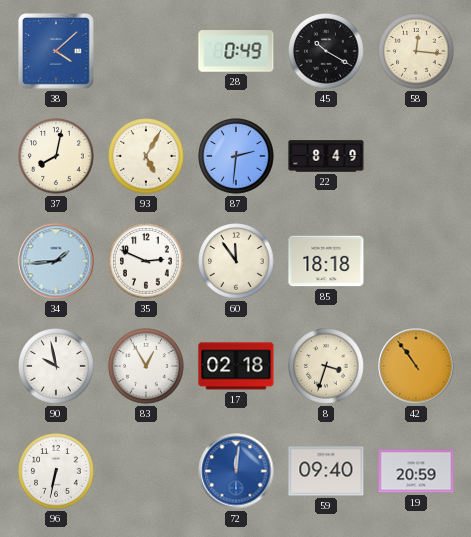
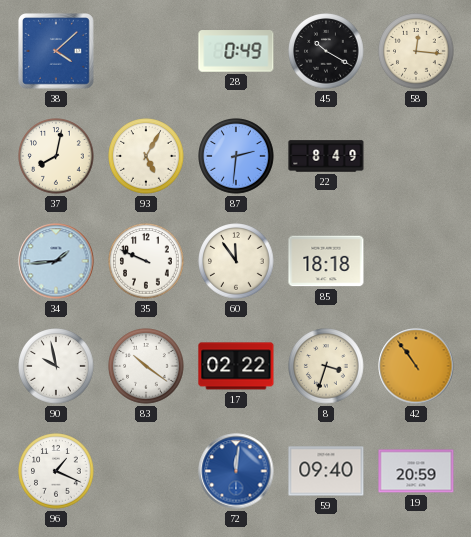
35: 2:49 -> 9:49 (146, 261)
83: 12:55 -> 10:21 (146, 366)
17: 02:18 -> 02:22 (236, 366)
96: 6:32 -> 1:19 (56, 471)
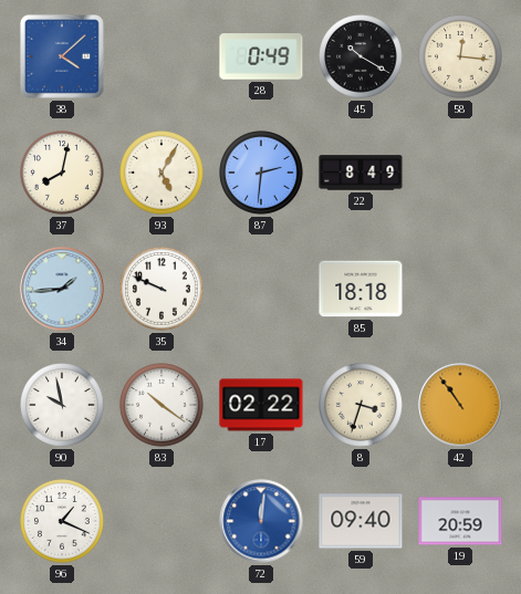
60: 11:54 -> none (236, 261)
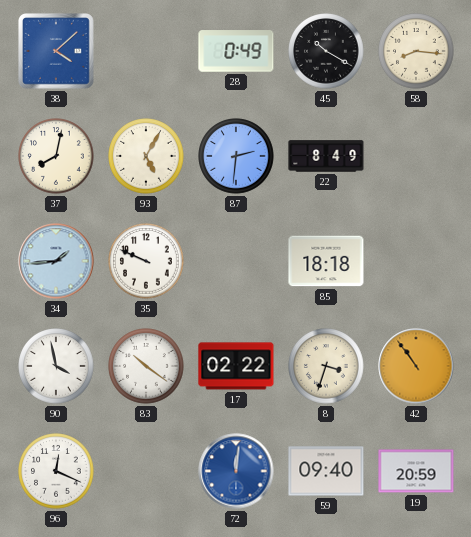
58: 12:16 -> 8:16 (416, 51)
90: 9:58 -> 3:58 (56, 366)
96: 1:19 -> 12:19 (56, 471)
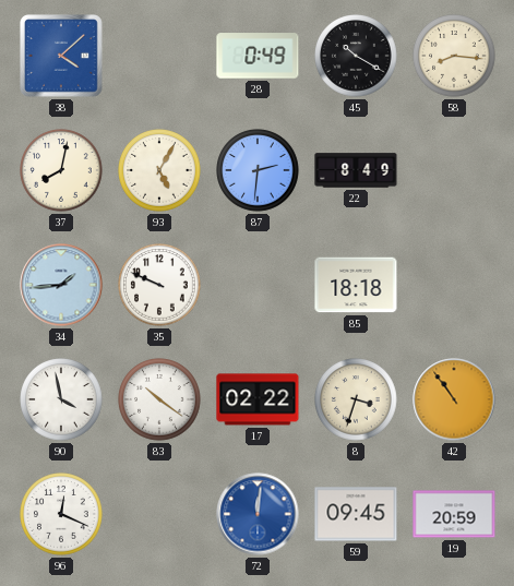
59: 09:40 -> 09:45 (356, 514)
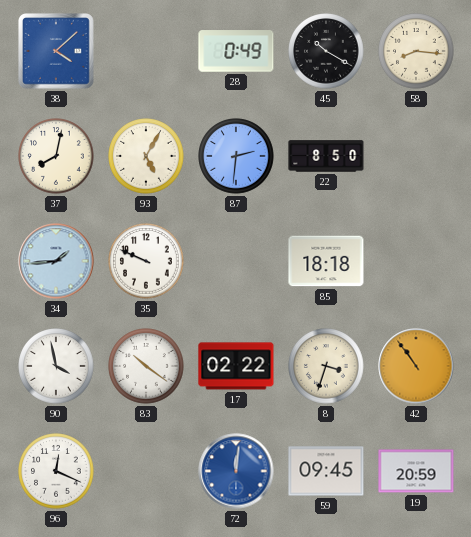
22: 8:49 -> 8:50 (326, 156)
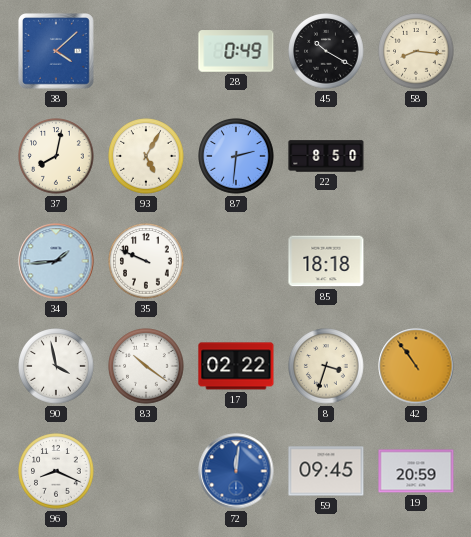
96: 12:19 -> 8:19 (56, 471)
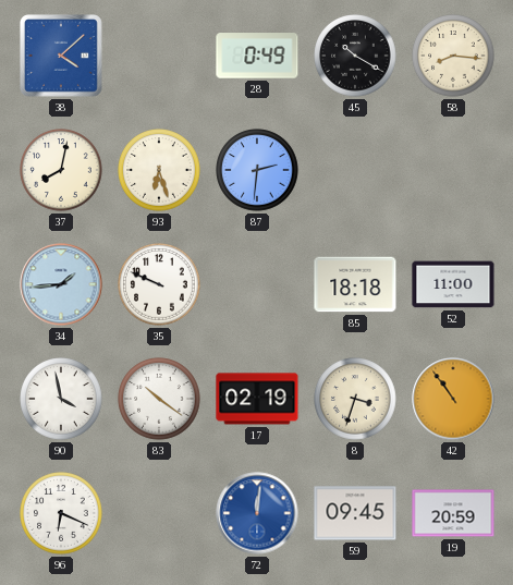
93: 5:05 -> 6:27 (159, 170)
22: 8:50 -> none (326, 156)
52: none -> 11:00 (453, 284)
17: 02:22 -> 02:19 (257, 399)
96: 8:19 -> 6:19 (61, 513)
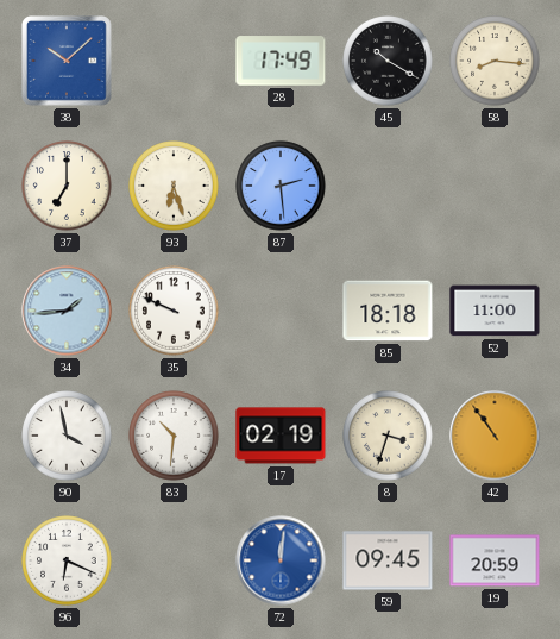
38: 4:08 -> 10:08 (68, 62)
28: 0:49 -> 17:49 (281, 61)
37: 8:02 -> 7:00 (67, 186)
87: 2:31 -> 2:29 (281, 186)
83: 10:21 -> 10:31 (174, 436)
